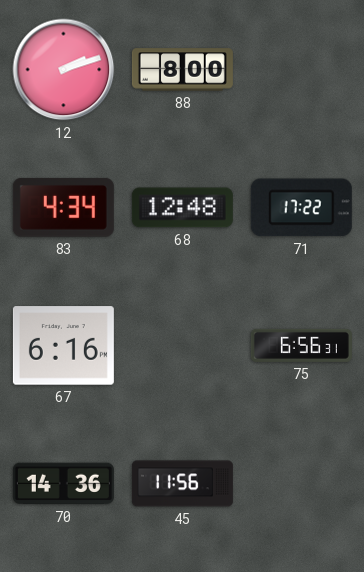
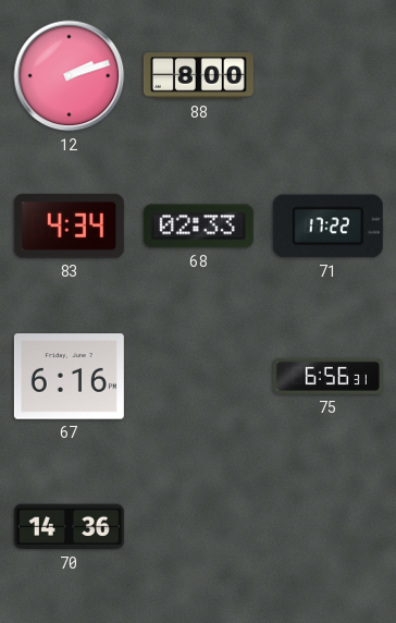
68: 12:48 -> 02:33 (198, 227)
45: 11:56 -> none (182, 484)
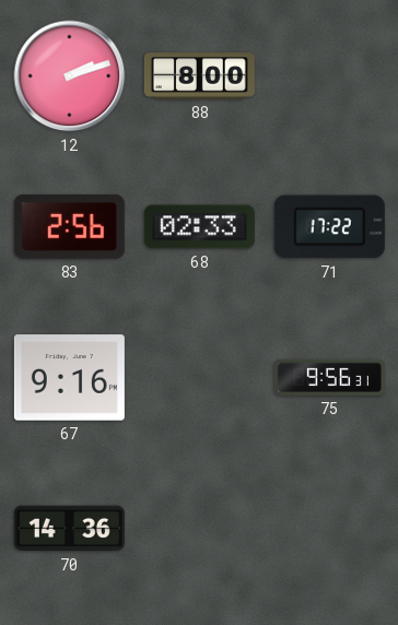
83: 4:34 -> 2:56 (69, 226)
67: 6:16 -> 9:16 (69, 378)
75: 6:56 -> 9:56 (329, 377)
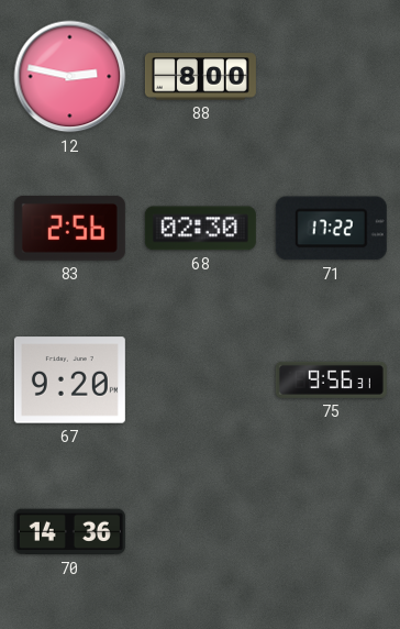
12: 2:12 -> 2:47 (70, 77)
68: 02:33 -> 02:30 (200, 229)
67: 9:16 -> 9:20 (69, 380)
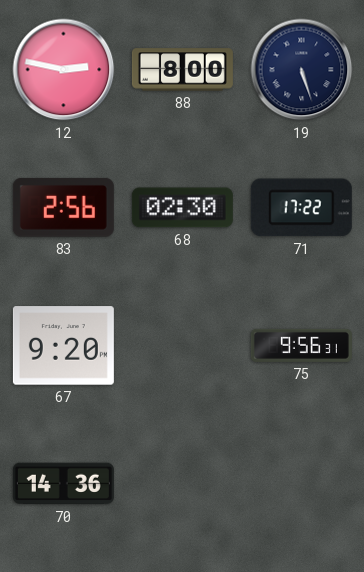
19: none -> 5:27 (302, 70)
